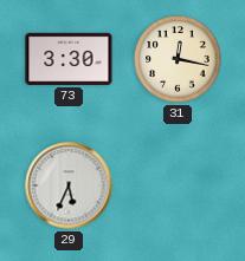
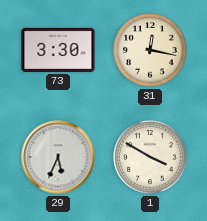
1: none -> 3:50 (150, 157)
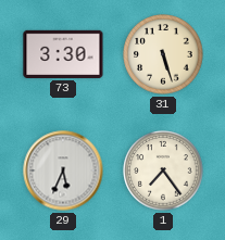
31: 12:17 -> 5:27 (163, 54)
1: 3:50 -> 7:24 (163, 170)
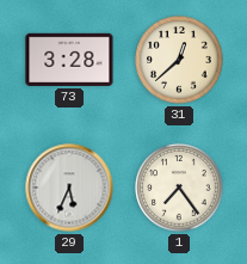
73: 3:30 -> 3:28 (69, 60)
31: 5:27 -> 12:38 (179, 60)
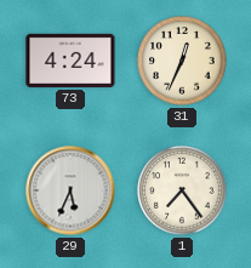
73: 3:28 -> 4:24 (70, 61)
31: 12:38 -> 12:34 (182, 61)
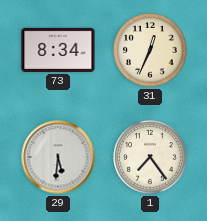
73: 4:24 -> 8:34 (58, 50)
29: 5:34 -> 5:31 (58, 157)
